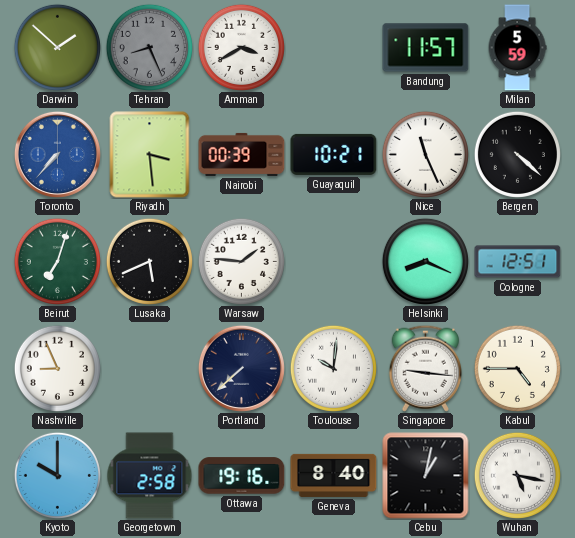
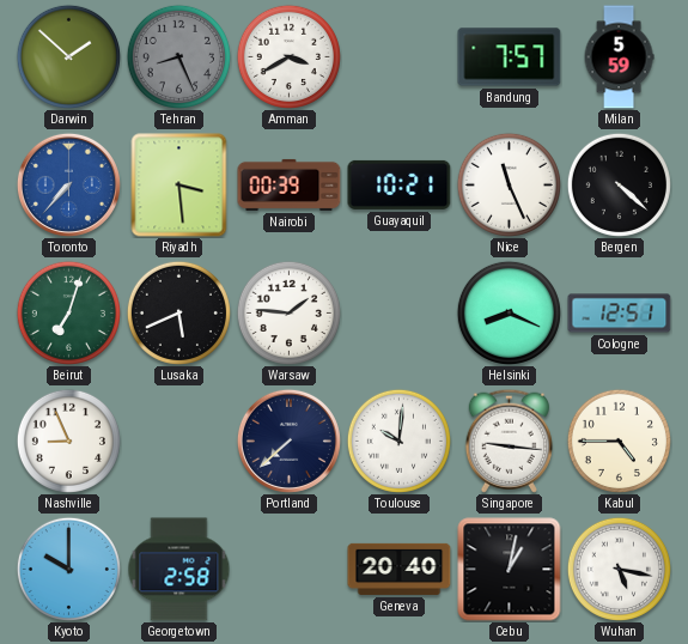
Bandung: 11:57 -> 7:57 (510, 57)
Ottawa: 19:16 -> none (242, 476)
Geneva: 8:40 -> 20:40 (400, 569)
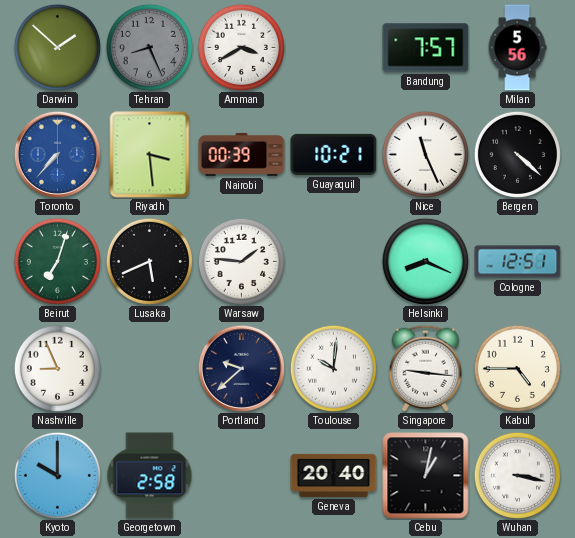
Milan: 5:59 -> 5:56 (517, 48)
Portland: 7:38 -> 9:38 (241, 368)
Wuhan: 5:17 -> 3:17 (517, 475)
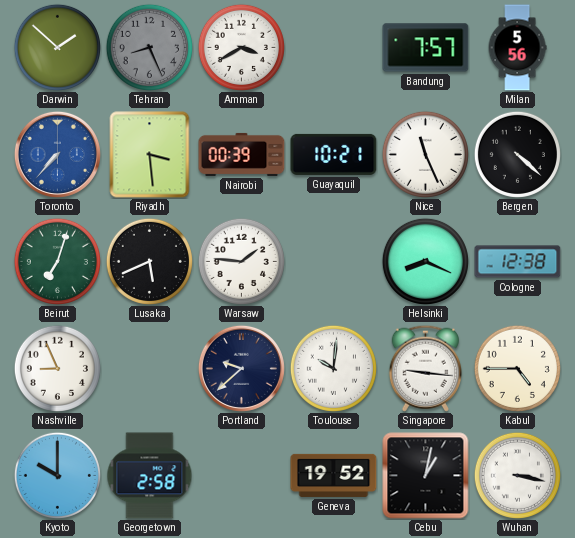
Cologne: 12:51 -> 12:38 (518, 262)
Geneva: 20:40 -> 19:52 (334, 475)
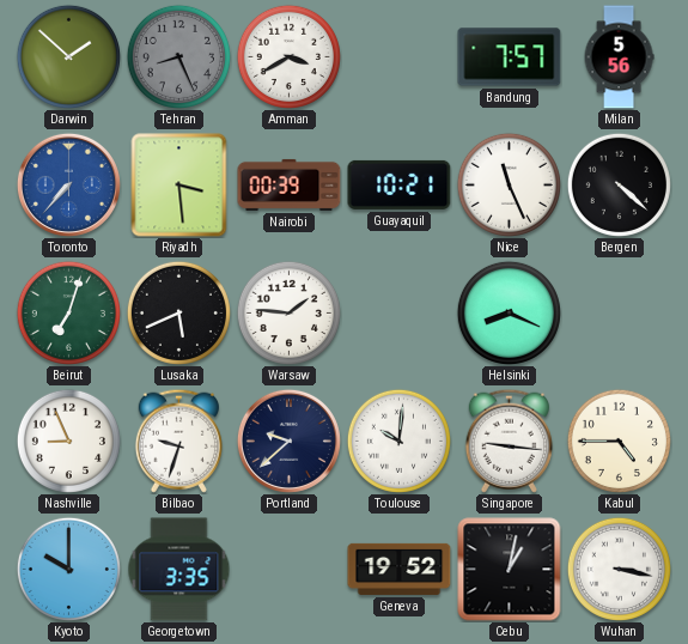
Cologne: 12:38 -> none (518, 262)
Bilbao: none -> 9:33 (178, 441)
Georgetown: 2:58 -> 3:35 (179, 570)
